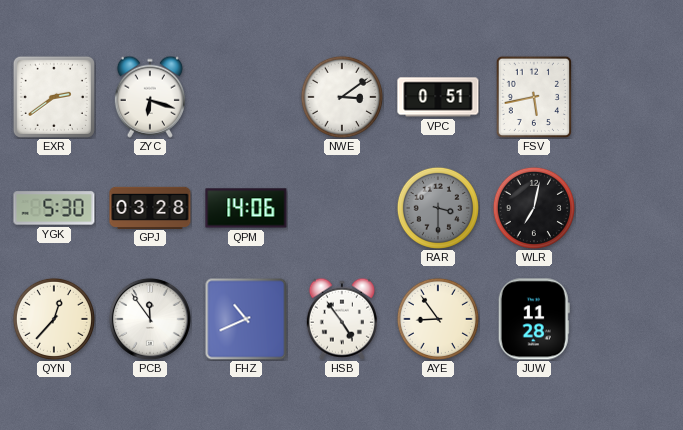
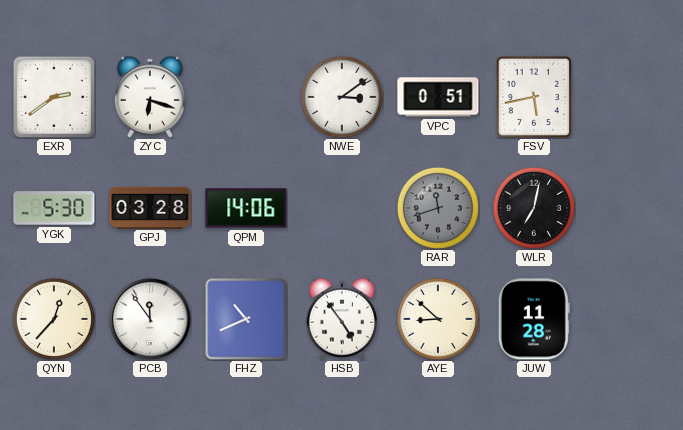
RAR: 3:30 -> 11:42 (438, 208)
AYE: 8:54 -> 8:52 (438, 319)
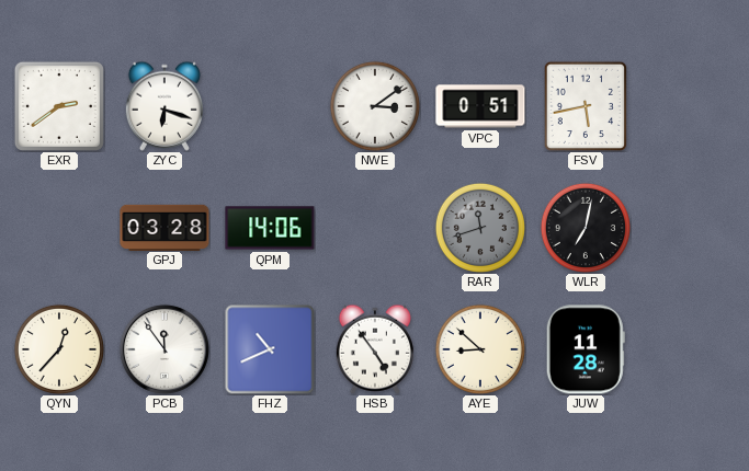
YGK: 5:30 -> none (54, 208)
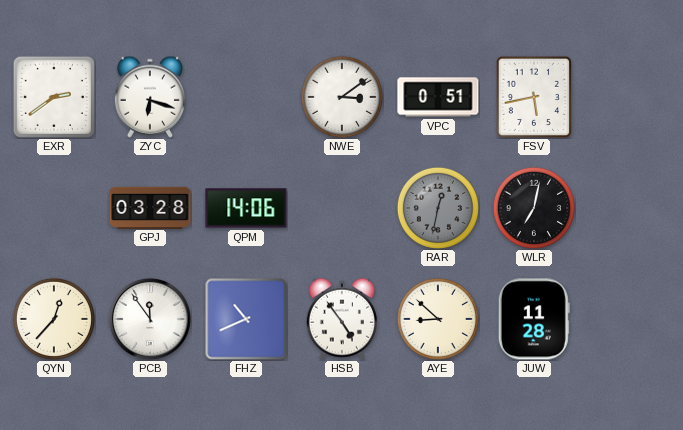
RAR: 11:42 -> 12:32 (438, 208)
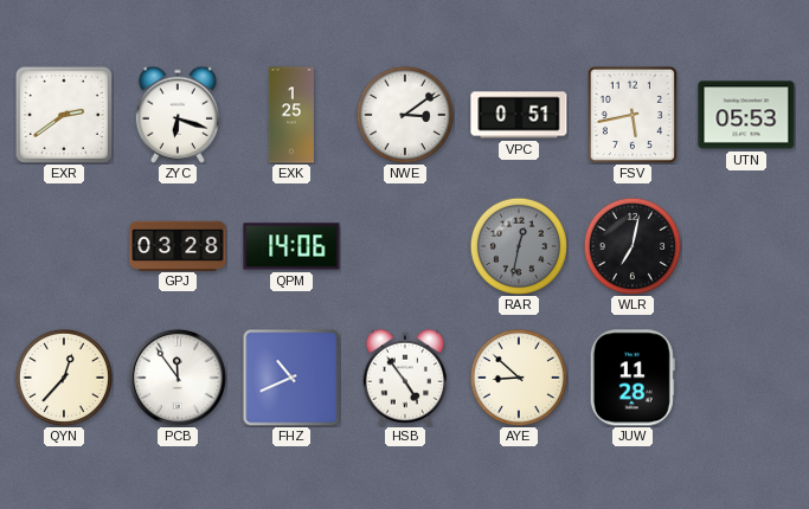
EXK: none -> 1:25 (291, 115)
UTN: none -> 05:53 (746, 115)
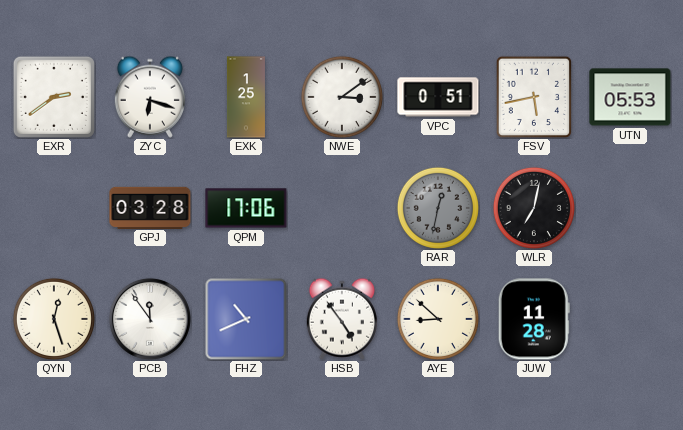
QPM: 14:06 -> 17:06 (246, 208)
QYN: 12:37 -> 12:27 (54, 319)
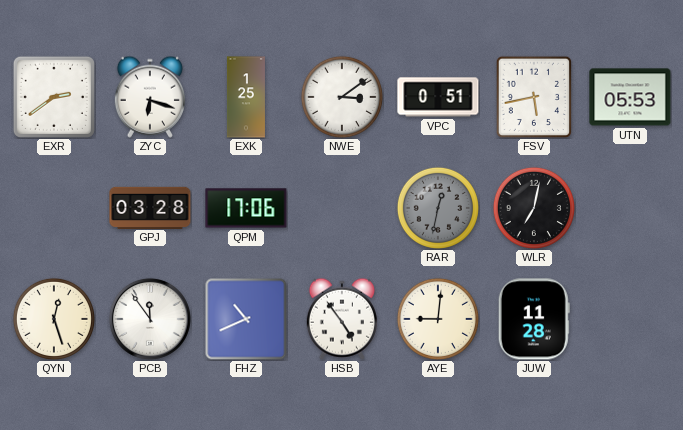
AYE: 8:52 -> 9:01 (438, 319)
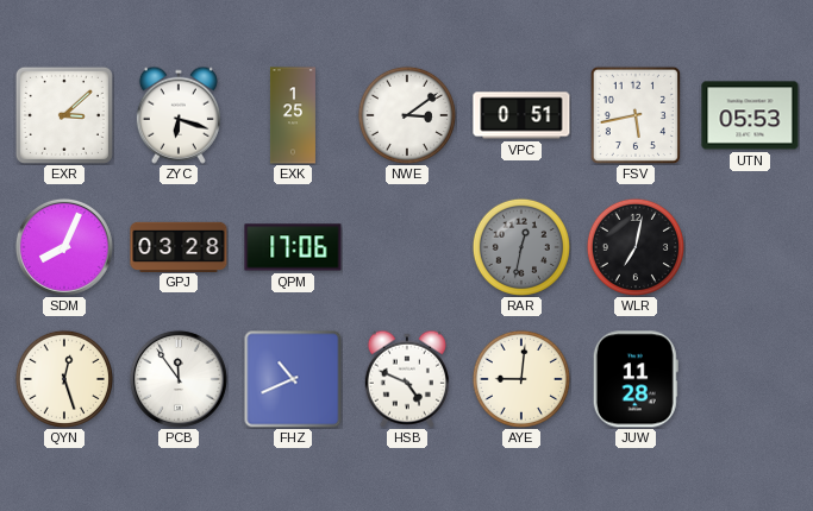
EXR: 2:39 -> 3:08 (64, 115)
SDM: none -> 8:04 (64, 247)
HSB: 4:54 -> 4:49 (407, 379)
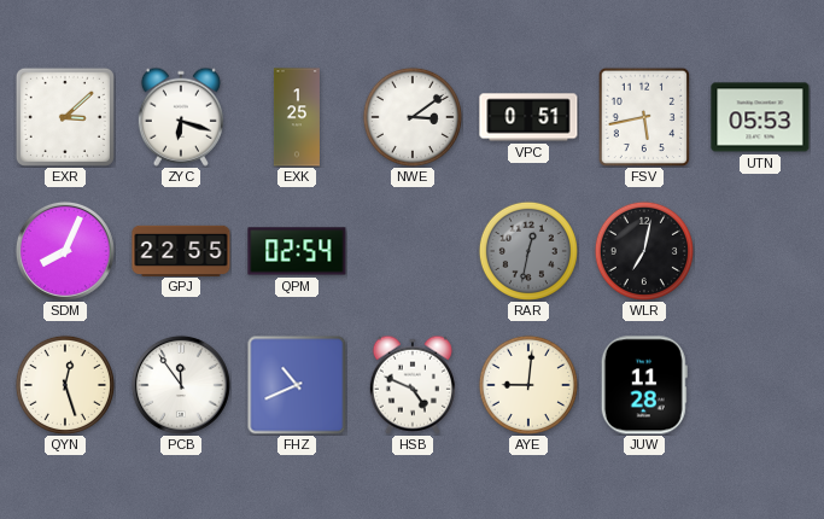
GPJ: 03:28 -> 22:55 (181, 250)
QPM: 17:06 -> 02:54 (297, 251)
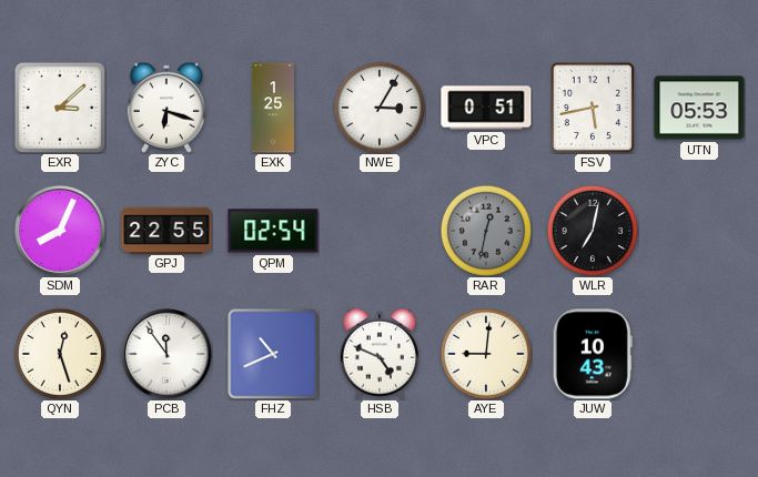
NWE: 3:09 -> 3:05 (380, 108)
JUW: 11:28 -> 10:43 (593, 354)
